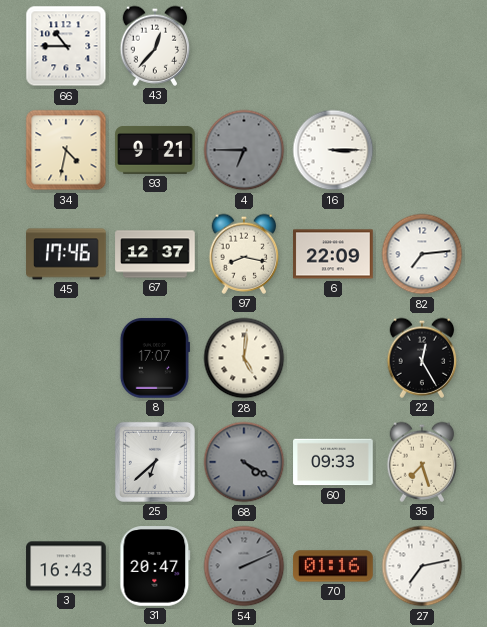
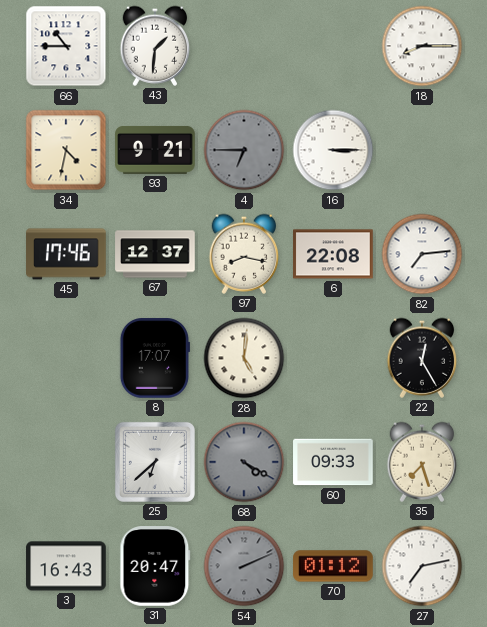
43: 12:37 -> 1:31 (155, 46)
18: none -> 8:15 (422, 46)
6: 22:09 -> 22:08 (333, 254)
70: 01:16 -> 01:12 (333, 566)
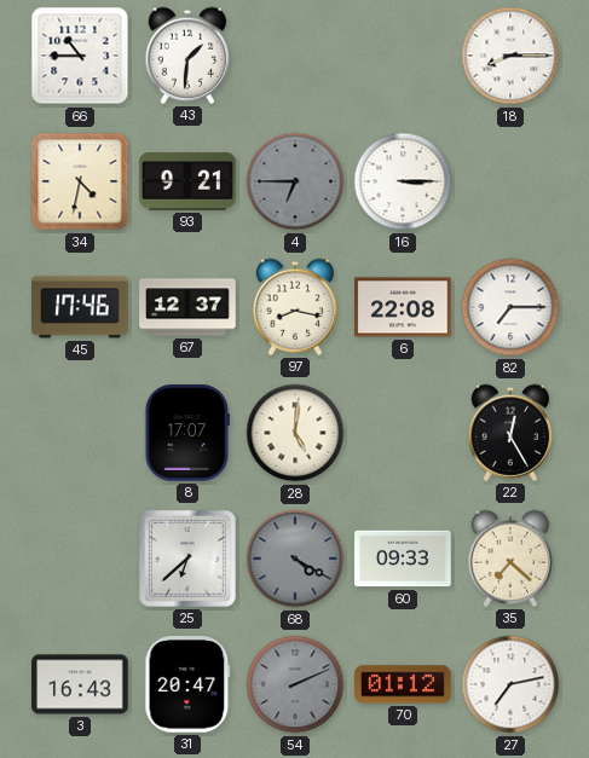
82: 7:14 -> 7:15 (510, 307)
35: 7:27 -> 7:22 (510, 559)
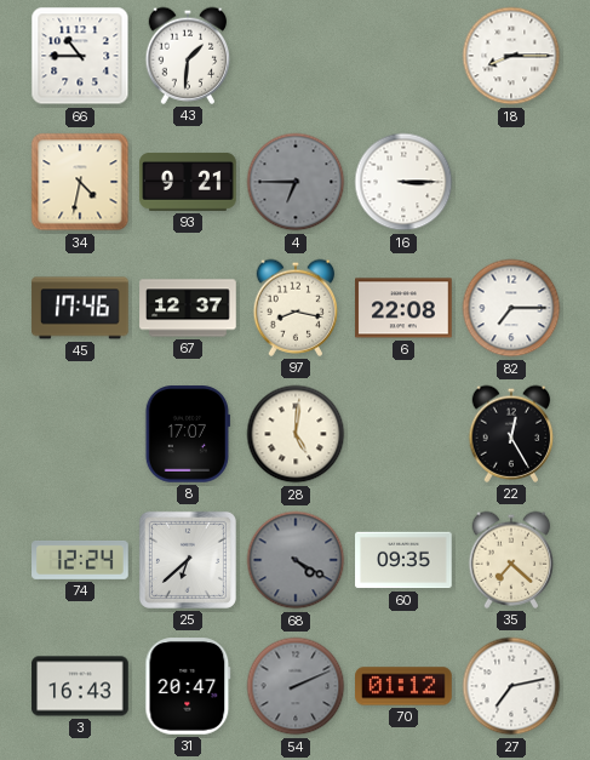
74: none -> 12:24 (80, 560)
60: 09:33 -> 09:35 (403, 560)
